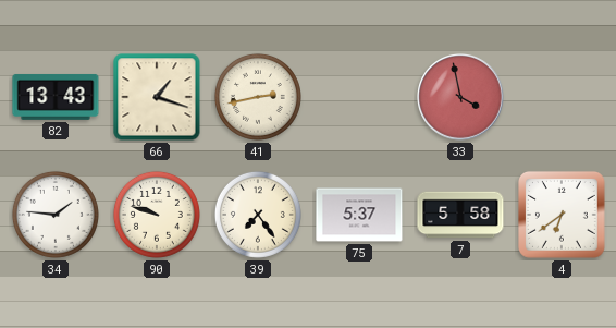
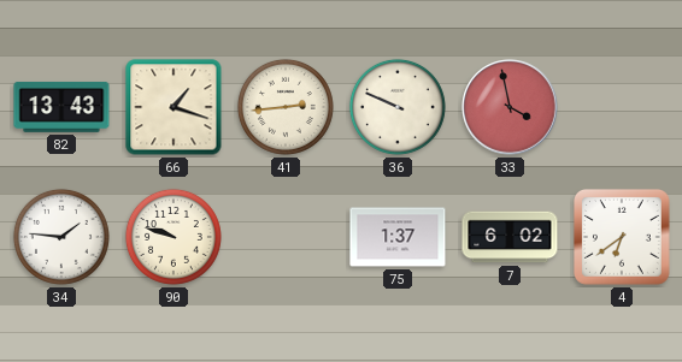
41: 2:43 -> 2:44 (286, 107)
36: none -> 9:49 (398, 107)
39: 7:24 -> none (258, 215)
75: 5:37 -> 1:37 (398, 237)
7: 5:58 -> 6:02 (510, 237)
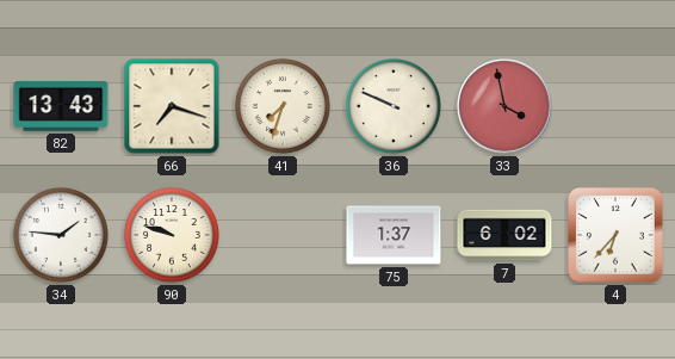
66: 1:18 -> 7:18 (172, 106)
41: 2:44 -> 7:33 (283, 106)
4: 6:39 -> 6:37 (617, 236)
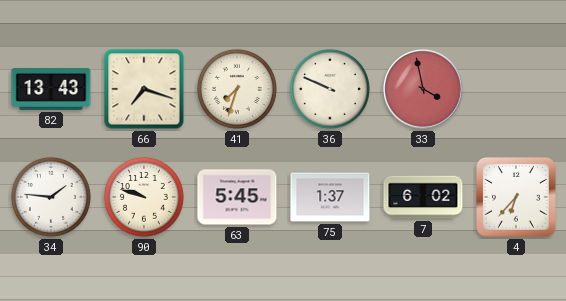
63: none -> 5:45 (237, 197)
